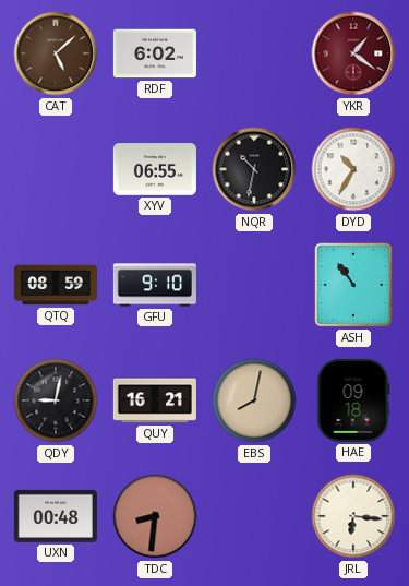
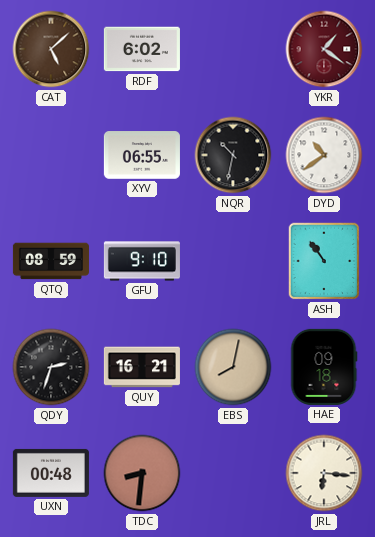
DYD: 10:35 -> 10:39 (324, 155)
QDY: 9:02 -> 2:33 (51, 367)
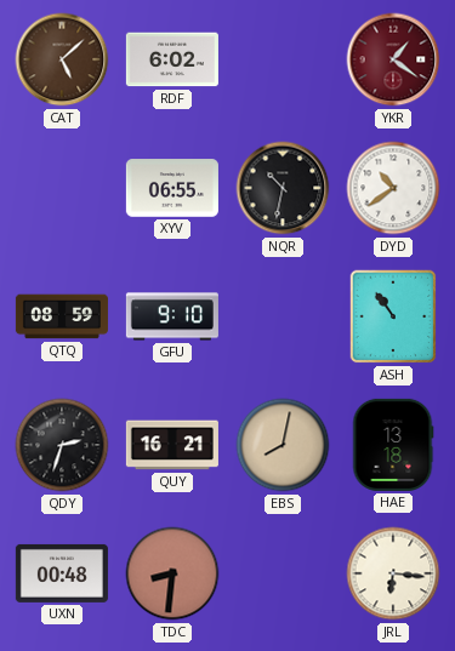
HAE: 09:18 -> 13:18 (393, 445)
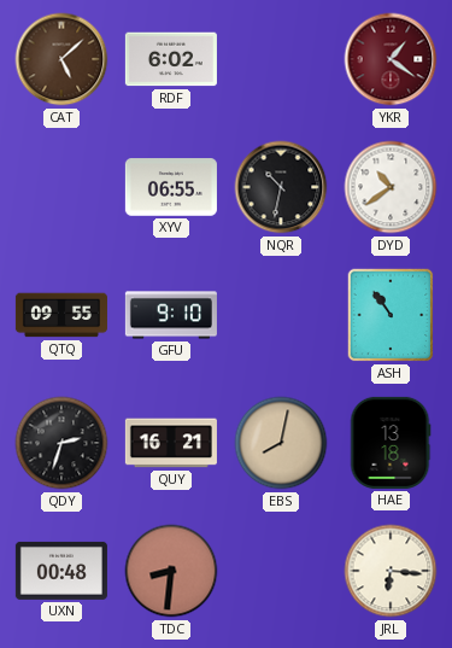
QTQ: 08:59 -> 09:55 (61, 315)
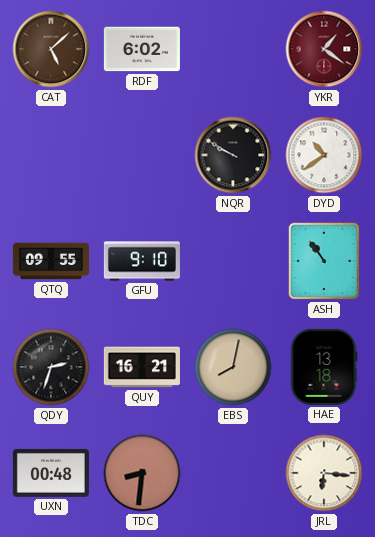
XYV: 06:55 -> none (171, 187)
NQR: 10:32 -> 9:50 (233, 155)
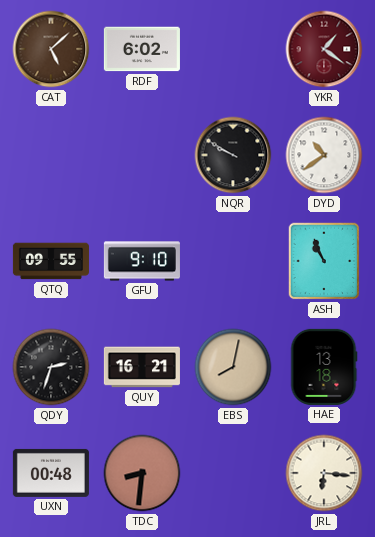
ASH: 10:54 -> 10:56 (324, 261)
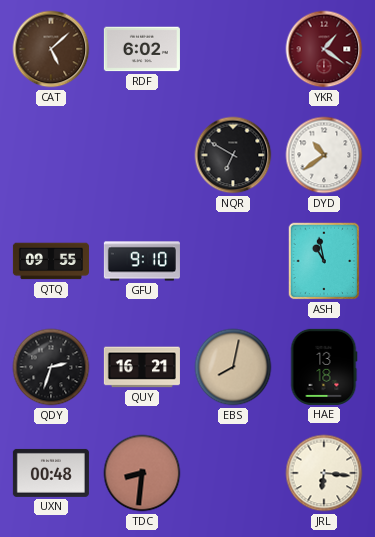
NQR: 9:50 -> 6:50 (233, 155)
ASH: 10:56 -> 10:58 (324, 261)
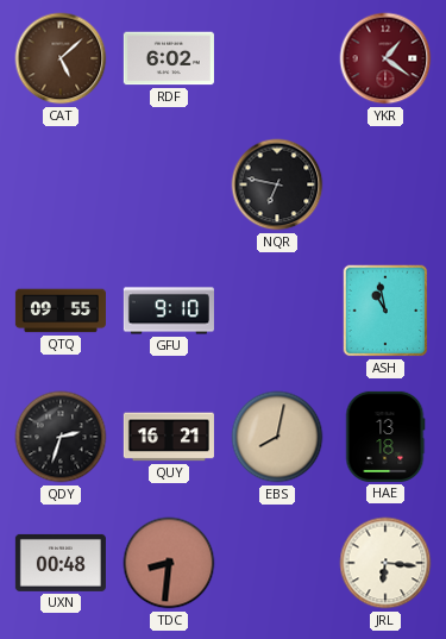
NQR: 6:50 -> 6:47 (277, 184)
DYD: 10:39 -> none (324, 155)
